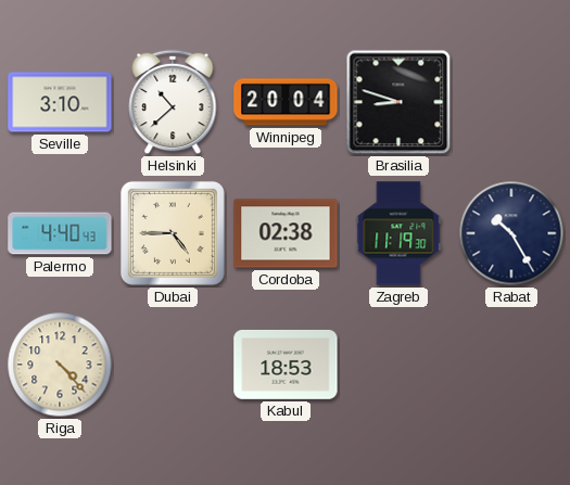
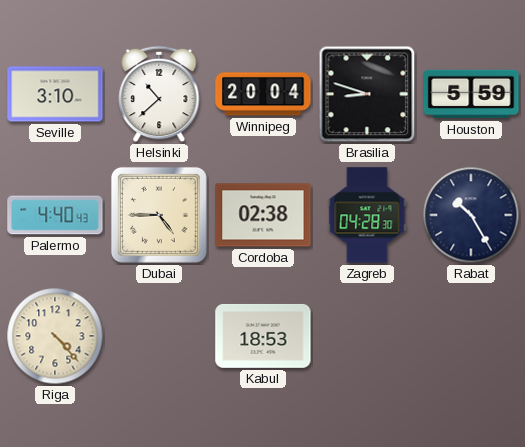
Houston: none -> 5:59 (471, 94)
Zagreb: 11:19 -> 04:28 (367, 215)
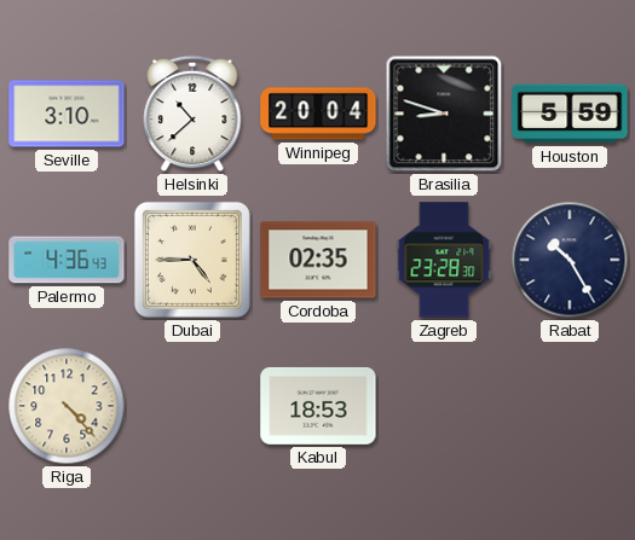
Palermo: 4:40 -> 4:36 (67, 260)
Cordoba: 02:38 -> 02:35 (318, 260)
Zagreb: 04:28 -> 23:28 (444, 260)
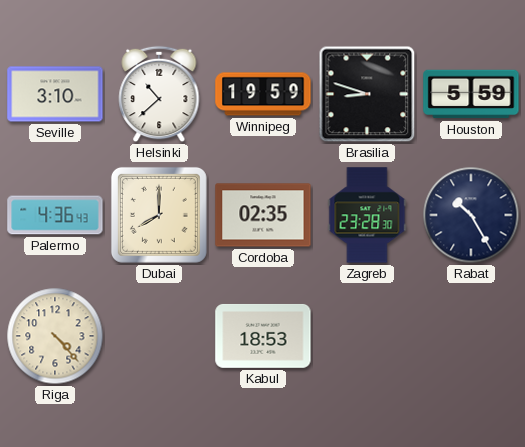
Winnipeg: 20:04 -> 19:59 (263, 94)
Dubai: 4:45 -> 8:00 (159, 215)
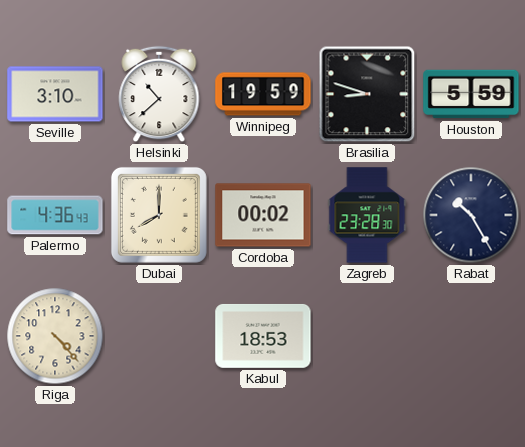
Cordoba: 02:35 -> 00:02 (263, 215)
